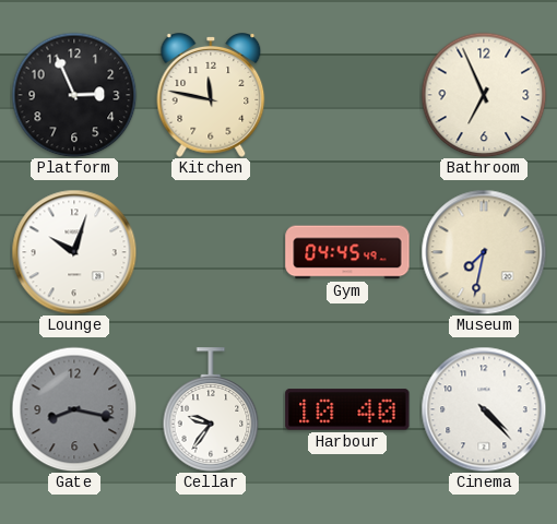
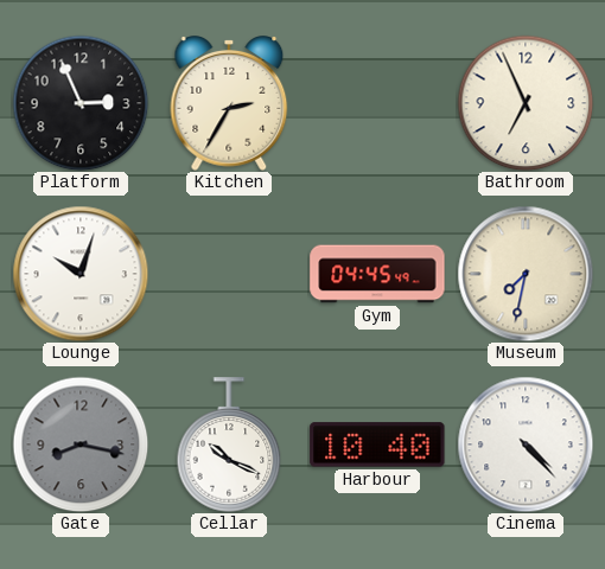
Kitchen: 11:47 -> 2:35 (229, 103)
Cellar: 9:36 -> 10:19 (229, 445)
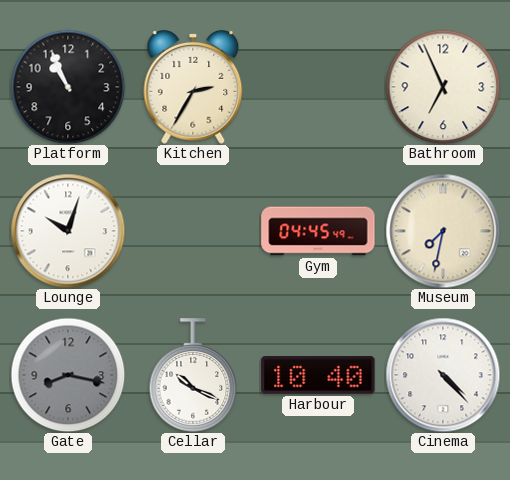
Platform: 2:56 -> 10:56 (68, 87)
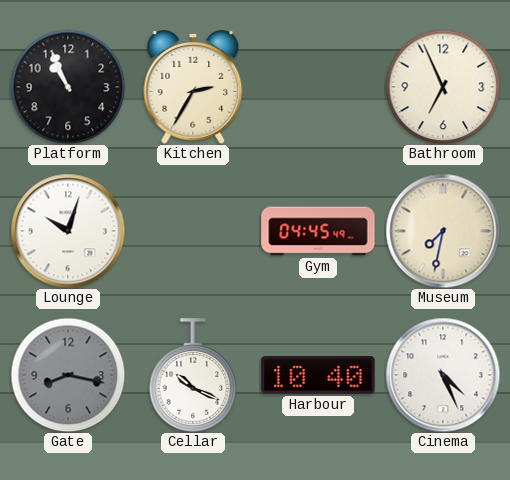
Cinema: 4:23 -> 4:26 (443, 375)
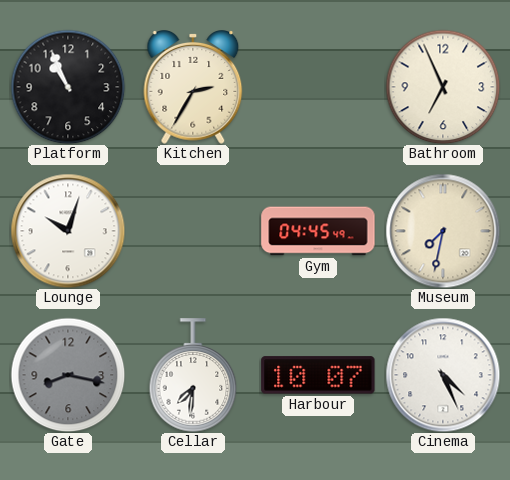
Cellar: 10:19 -> 7:31 (193, 375)
Harbour: 10:40 -> 10:07 (318, 375)
